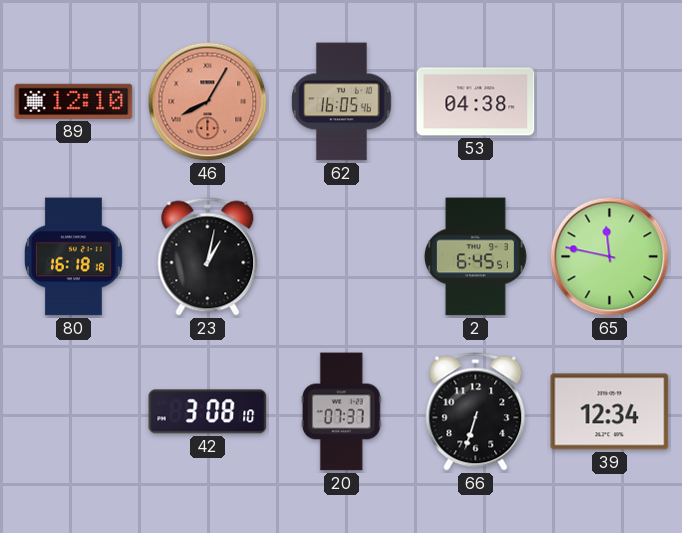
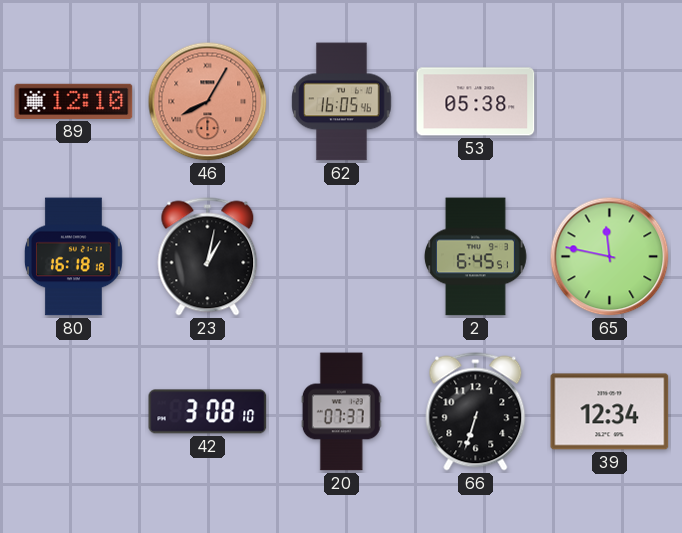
53: 04:38 -> 05:38 (476, 102)
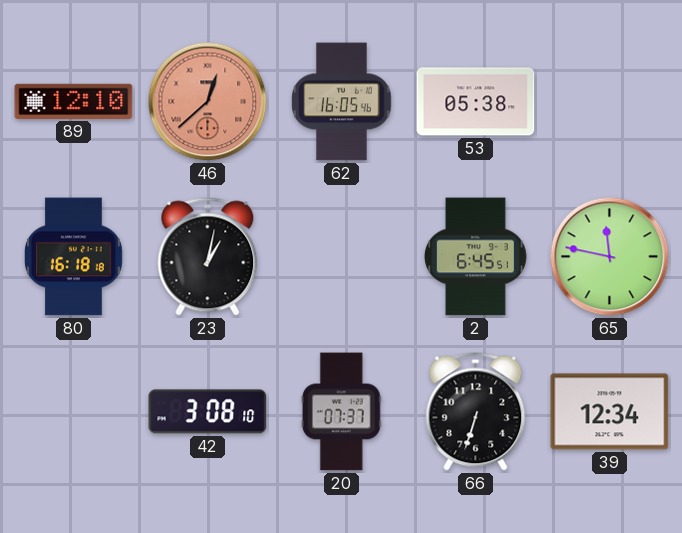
46: 8:05 -> 12:38 (208, 102)
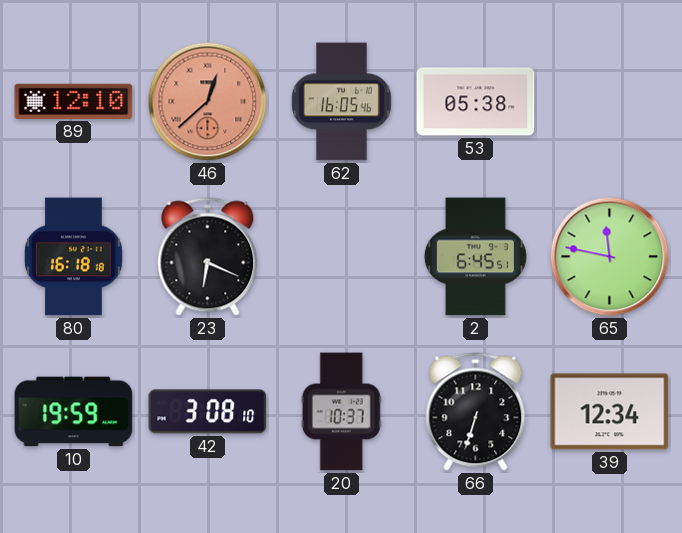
23: 1:02 -> 6:19 (208, 257)
10: none -> 19:59 (74, 412)
20: 07:37 -> 10:37 (341, 412)
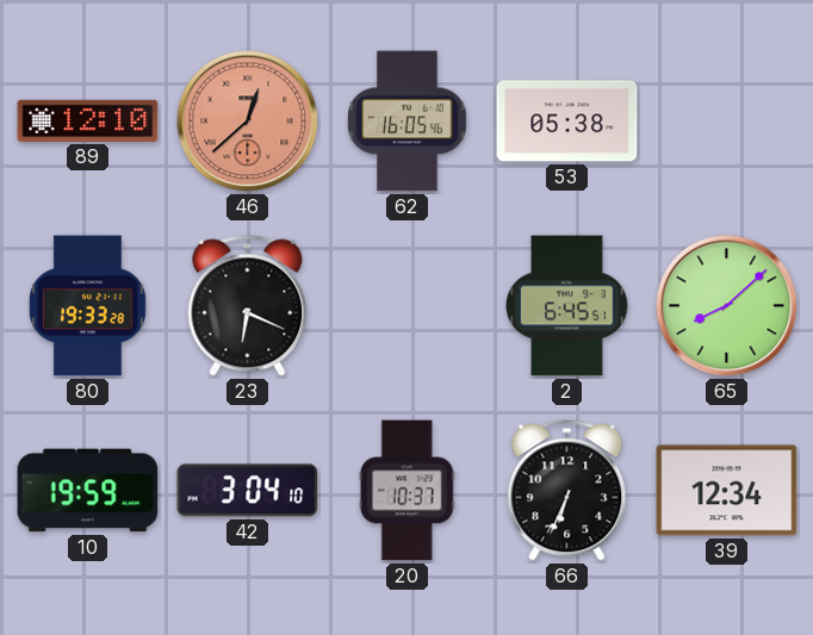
80: 16:18 -> 19:33 (88, 306)
65: 11:47 -> 8:08 (727, 306)
42: 3:08 -> 3:04 (248, 491)
66: 6:33 -> 6:34 (567, 491)
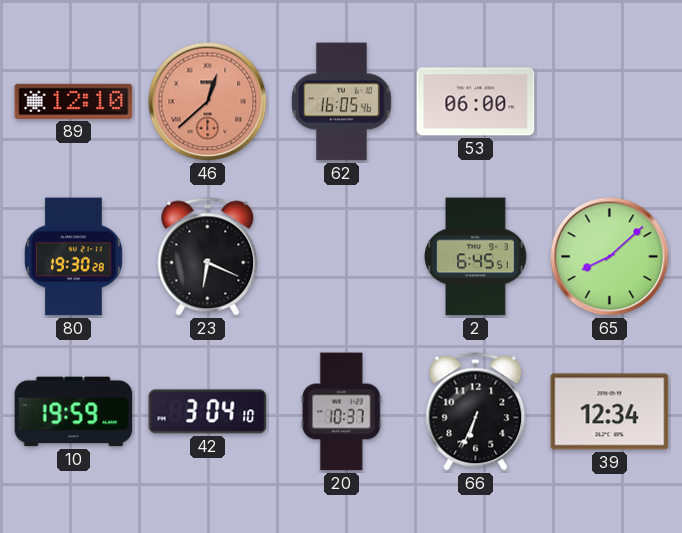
53: 05:38 -> 06:00 (476, 102)
80: 19:33 -> 19:30 (74, 257)
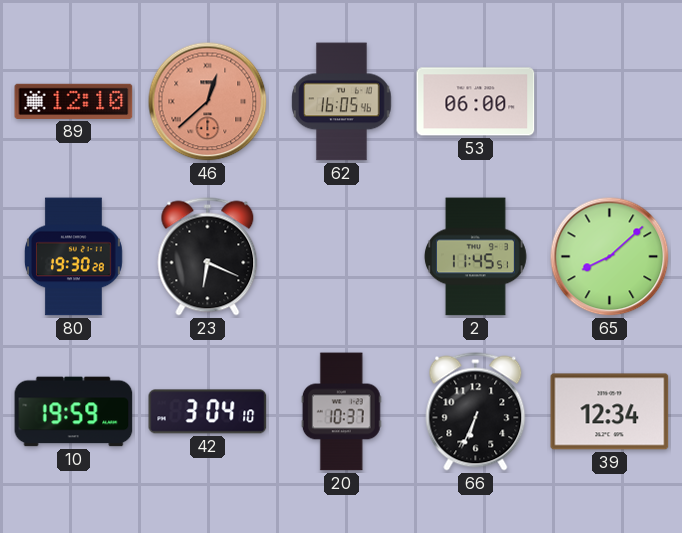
2: 6:45 -> 11:45 (475, 257)
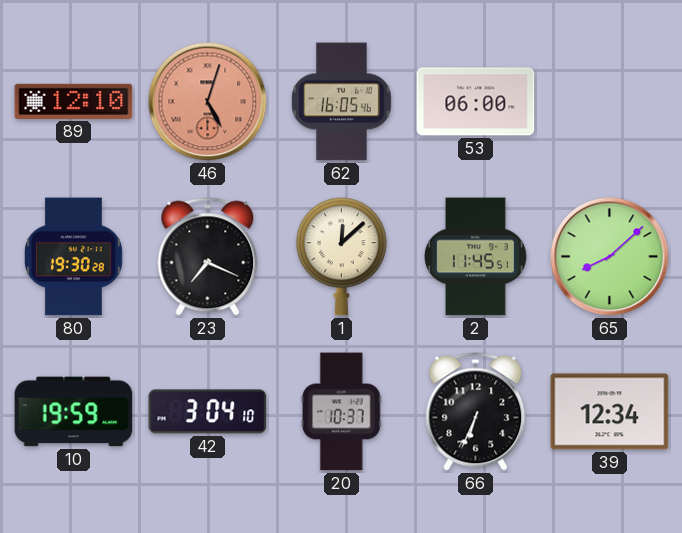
46: 12:38 -> 5:03 (208, 102)
23: 6:19 -> 7:19 (208, 257)
1: none -> 12:08 (341, 257)
